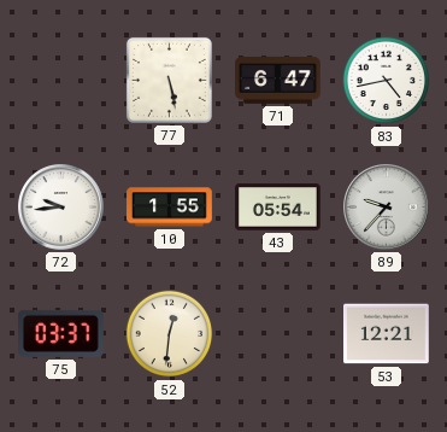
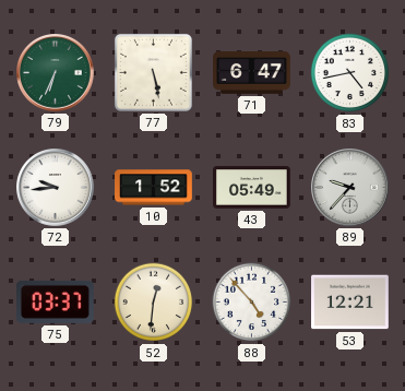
79: none -> 6:34 (56, 73)
10: 1:55 -> 1:52 (154, 188)
43: 05:54 -> 05:49 (252, 188)
88: none -> 4:53 (252, 303)
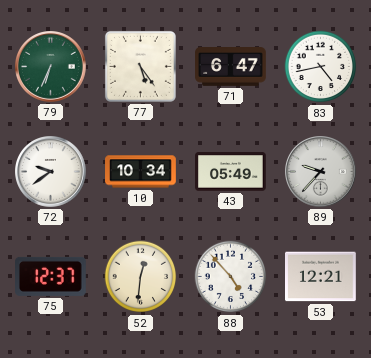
77: 5:28 -> 5:24 (140, 66)
72: 9:44 -> 9:39 (51, 172)
10: 1:52 -> 10:34 (141, 172)
75: 03:37 -> 12:37 (51, 276)
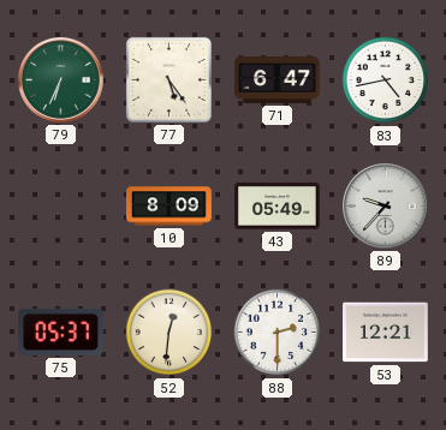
72: 9:39 -> none (51, 172)
10: 10:34 -> 8:09 (170, 207)
75: 12:37 -> 05:37 (61, 332)
88: 4:53 -> 2:30 (278, 333)
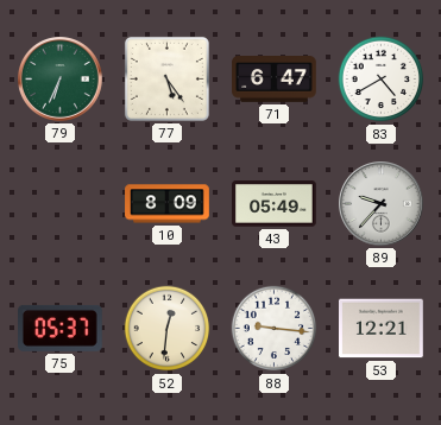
83: 4:43 -> 4:40 (382, 80)
88: 2:30 -> 9:16 (275, 329)
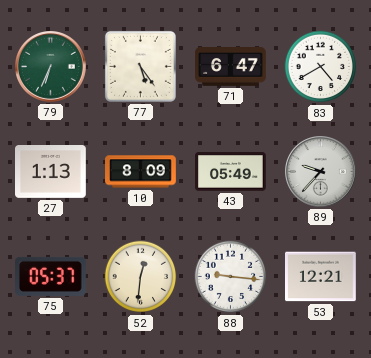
27: none -> 1:13 (51, 172)
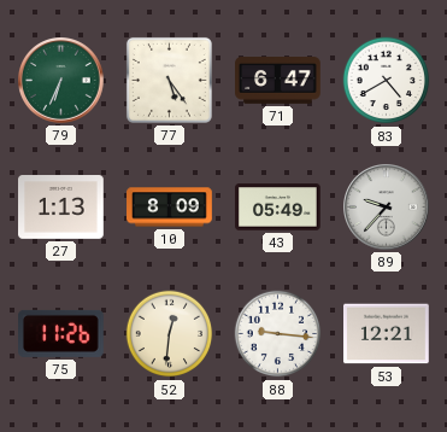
75: 05:37 -> 11:26 (61, 333)
